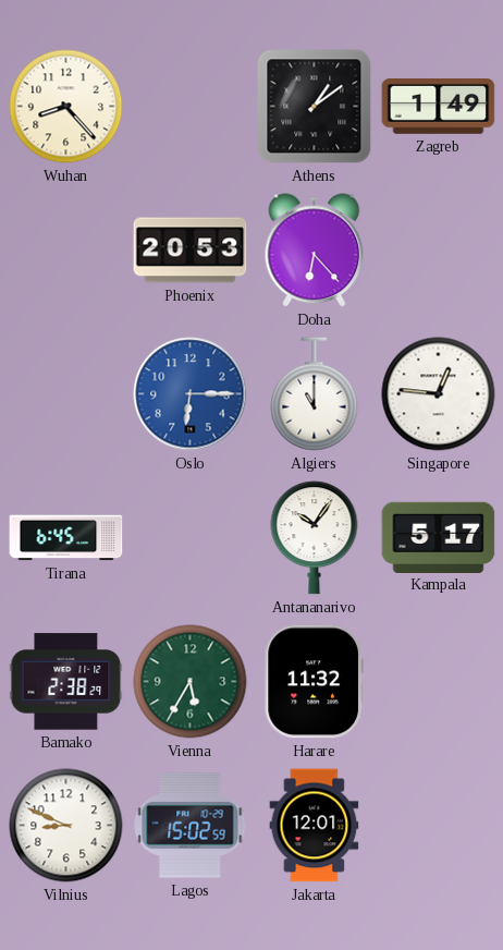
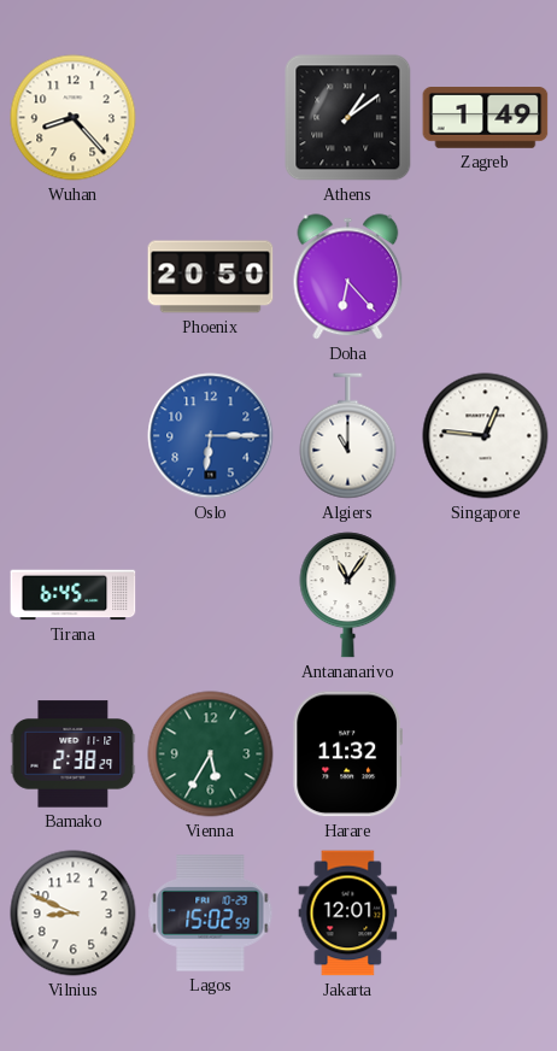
Phoenix: 20:53 -> 20:50 (211, 277)
Antananarivo: 10:06 -> 11:06 (348, 595)
Kampala: 5:17 -> none (439, 537)
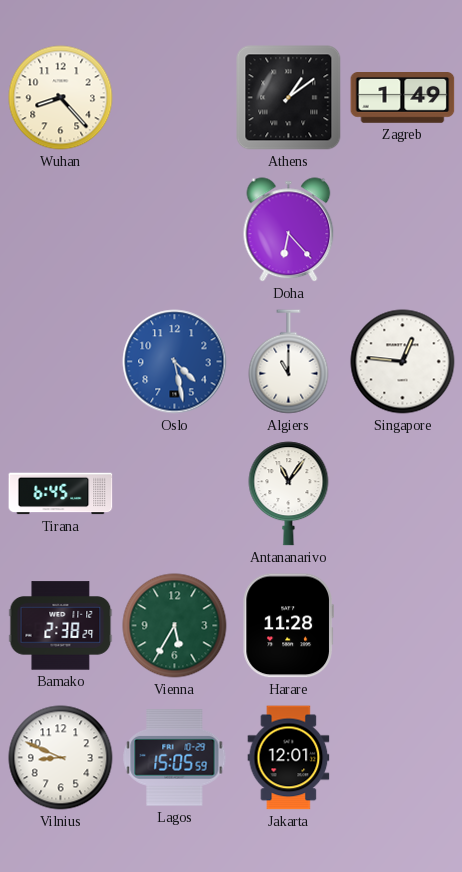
Phoenix: 20:50 -> none (211, 277)
Oslo: 6:15 -> 4:28 (175, 362)
Harare: 11:32 -> 11:28 (288, 626)
Lagos: 15:02 -> 15:05 (175, 758)
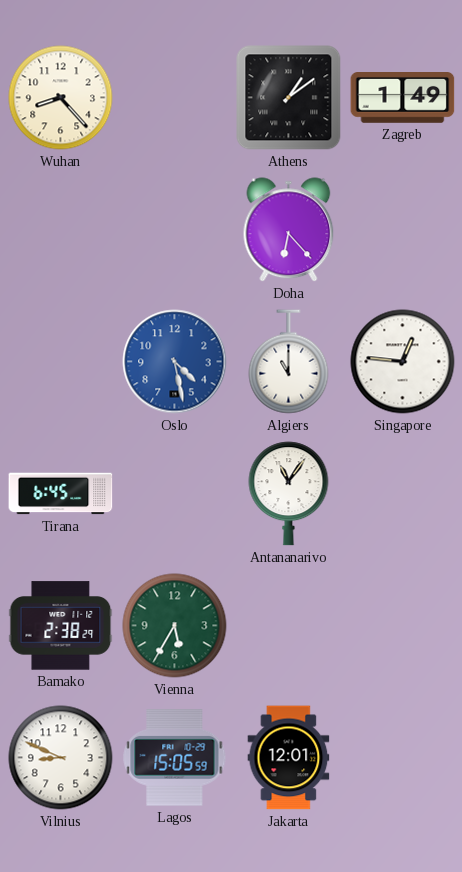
Harare: 11:28 -> none (288, 626)
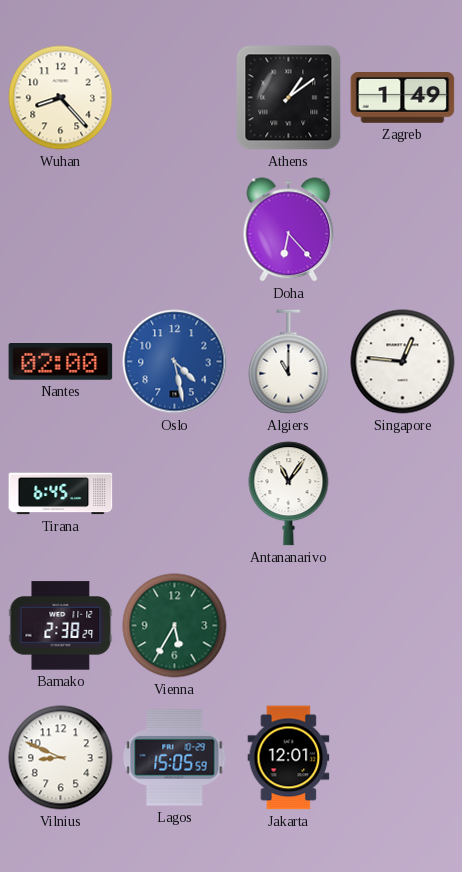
Nantes: none -> 02:00 (61, 362)
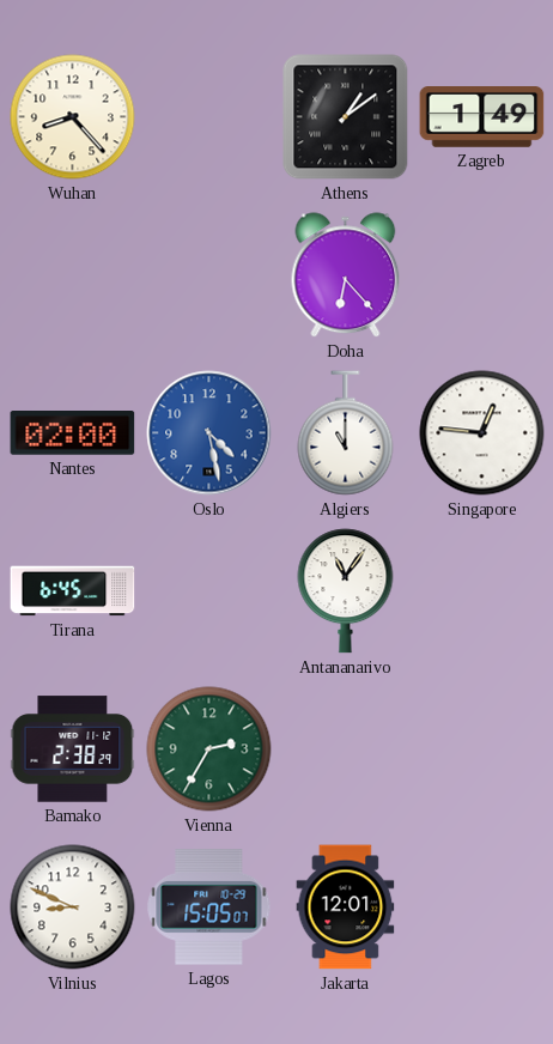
Vienna: 5:35 -> 2:35 (209, 749)
Lagos: 15:05:59 -> 15:05:07 (209, 908)
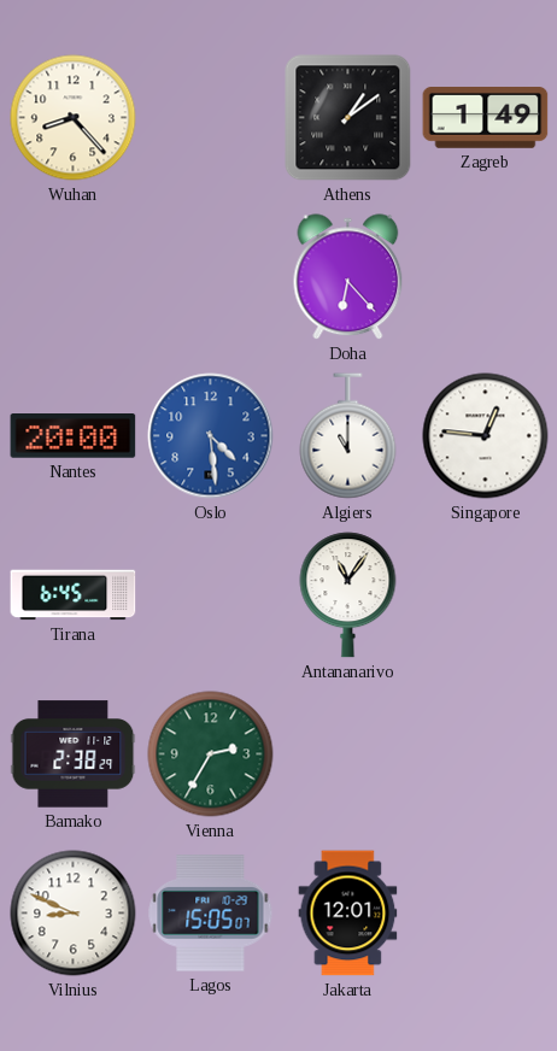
Nantes: 02:00 -> 20:00 (74, 436)
Oslo: 4:28 -> 4:29 (211, 436)
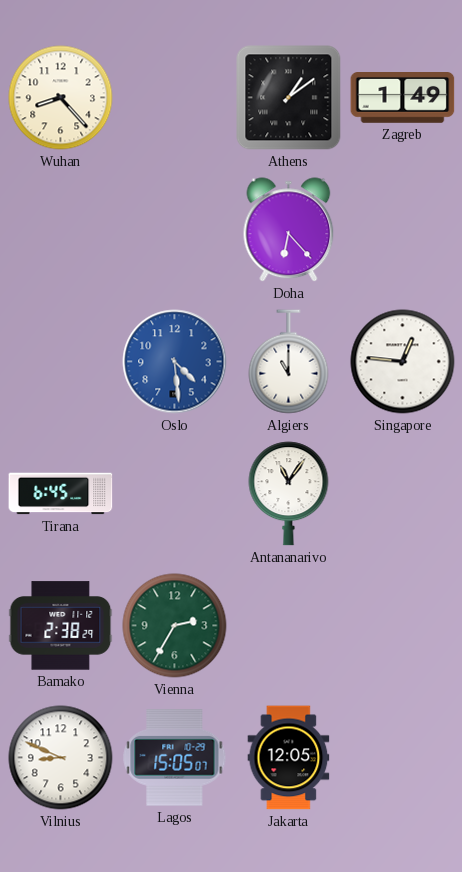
Nantes: 20:00 -> none (74, 436)
Jakarta: 12:01 -> 12:05 (289, 758)
